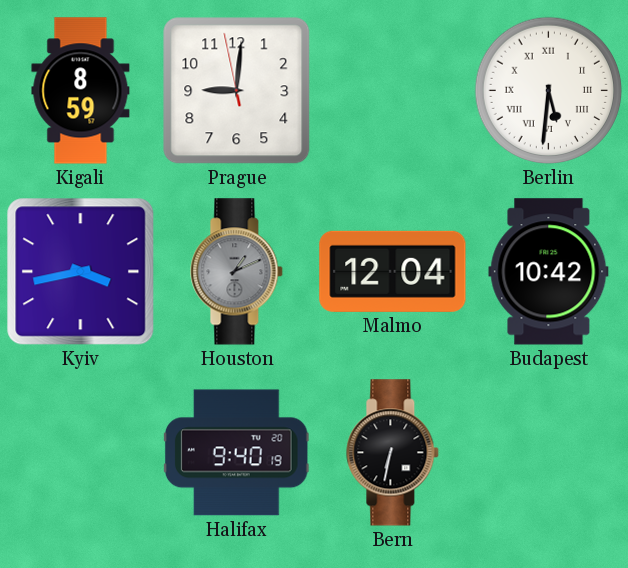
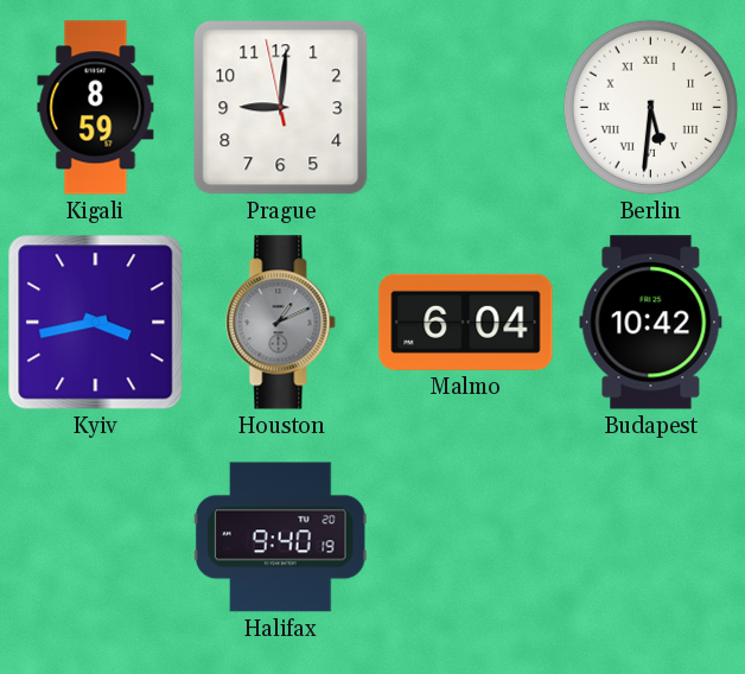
Malmo: 12:04 -> 6:04 (466, 322)
Bern: 6:32 -> none (393, 453)
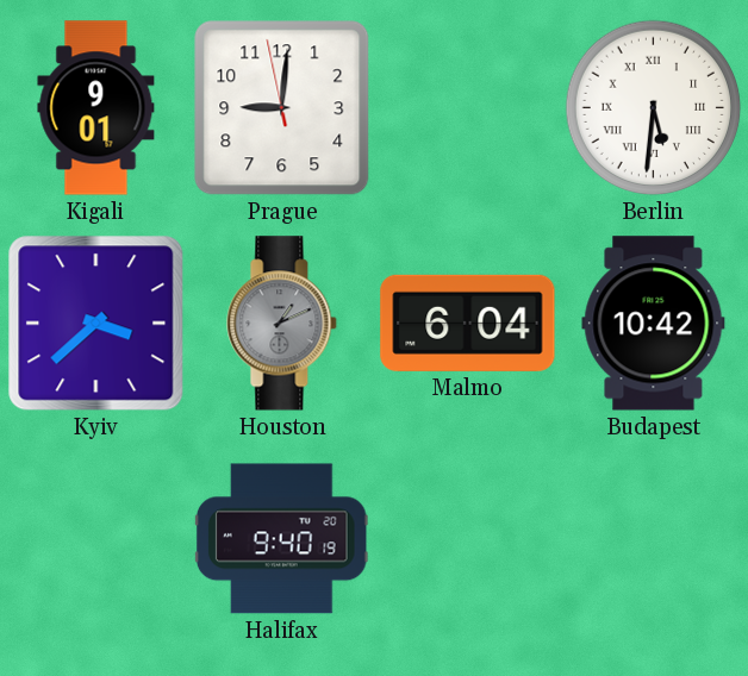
Kigali: 8:59 -> 9:01 (96, 108)
Kyiv: 3:43 -> 3:38 (96, 324)
